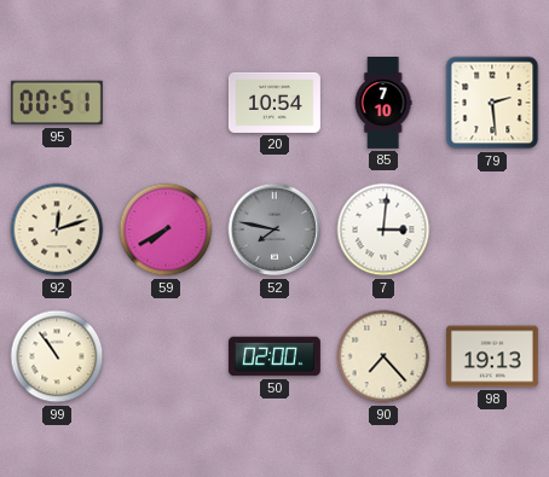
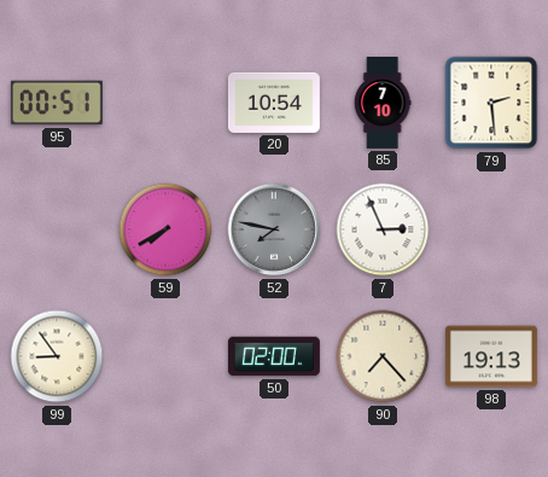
92: 12:12 -> none (57, 229)
7: 3:01 -> 2:56 (383, 229)
99: 10:54 -> 8:54 (57, 356)
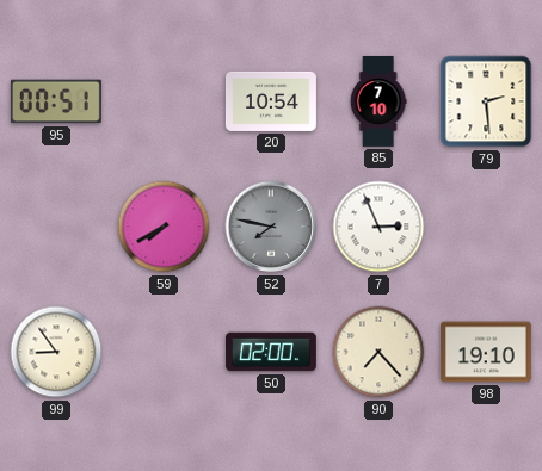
98: 19:13 -> 19:10 (486, 352)
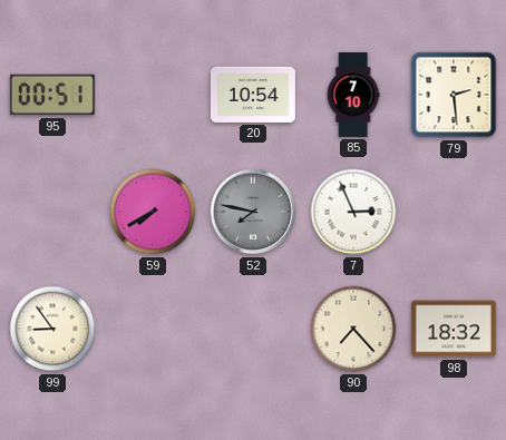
50: 02:00 -> none (271, 352)
98: 19:10 -> 18:32 (454, 329)
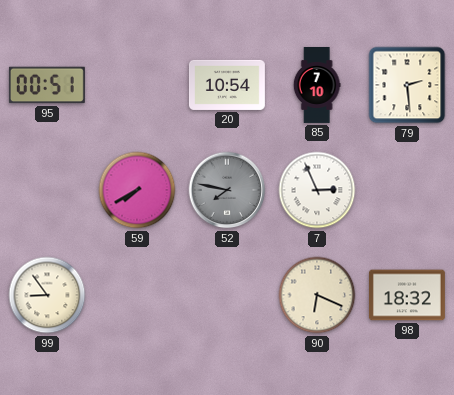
90: 7:23 -> 6:19 (317, 295)
